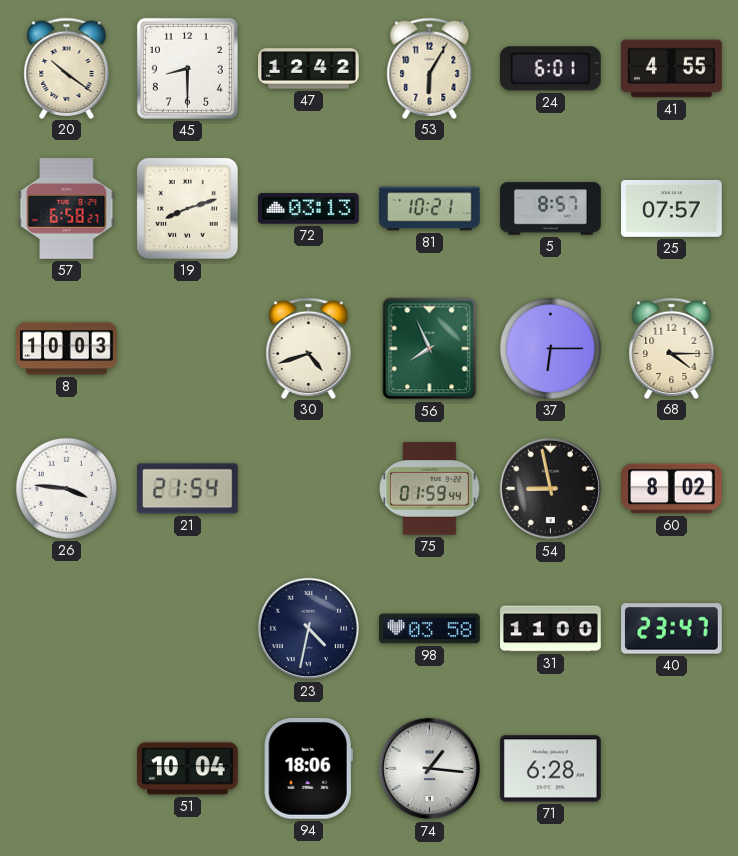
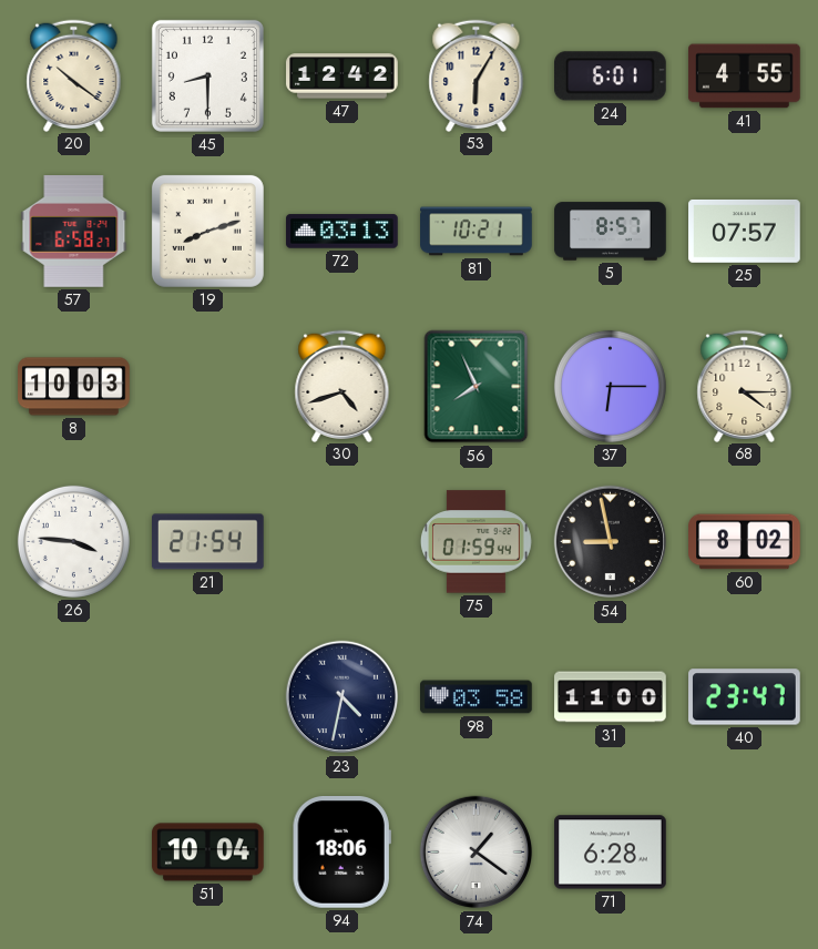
74: 1:16 -> 1:21 (477, 853)
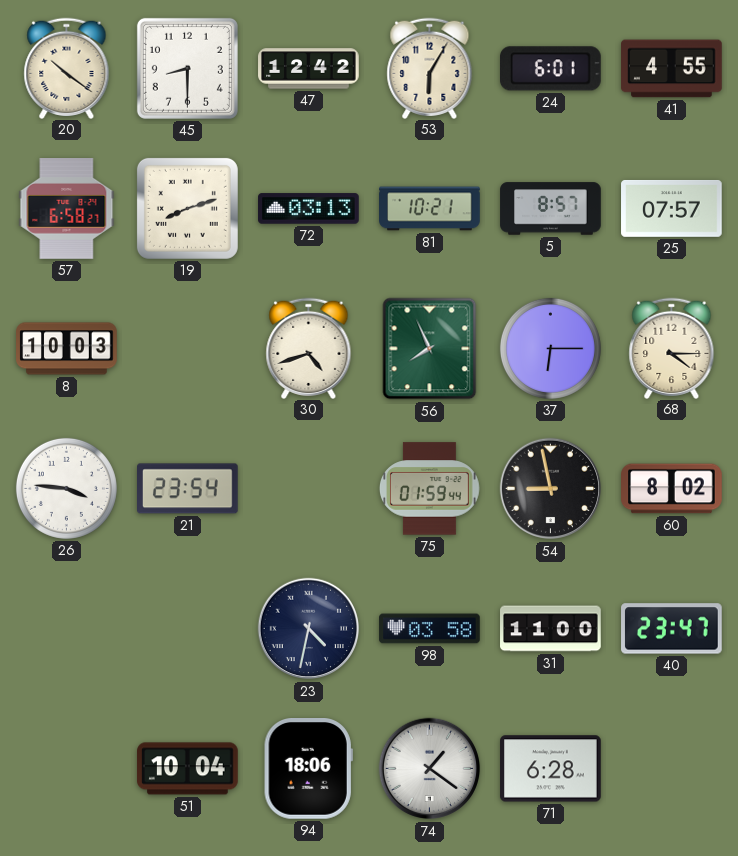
21: 21:54 -> 23:54 (188, 489)
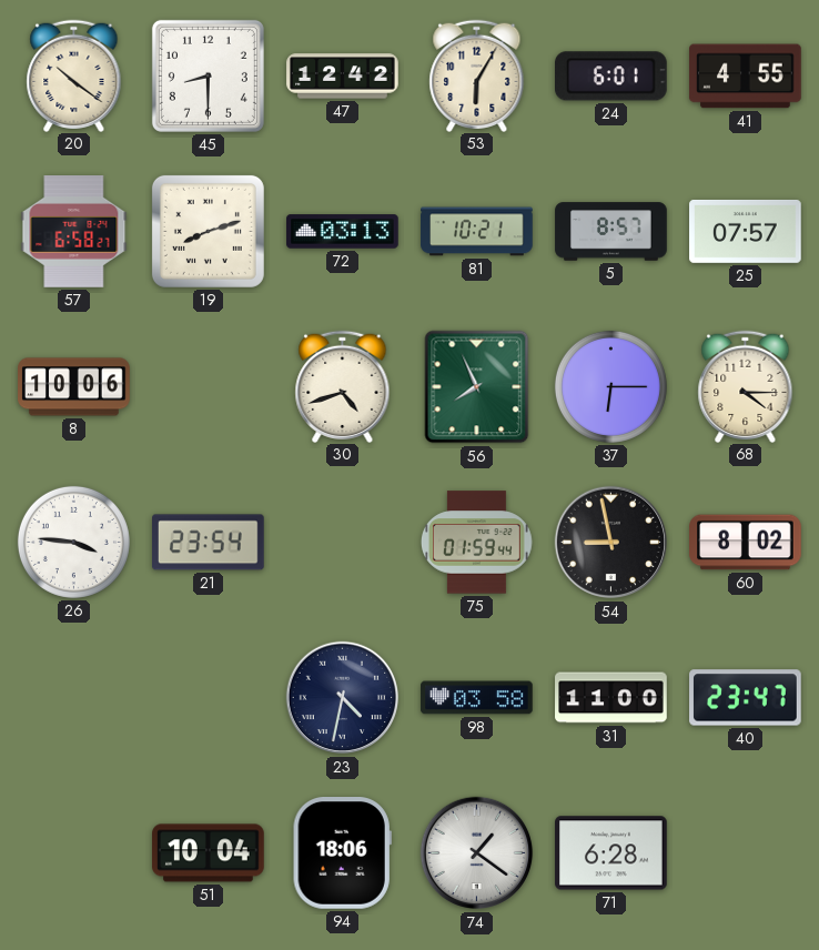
8: 10:03 -> 10:06 (74, 387)
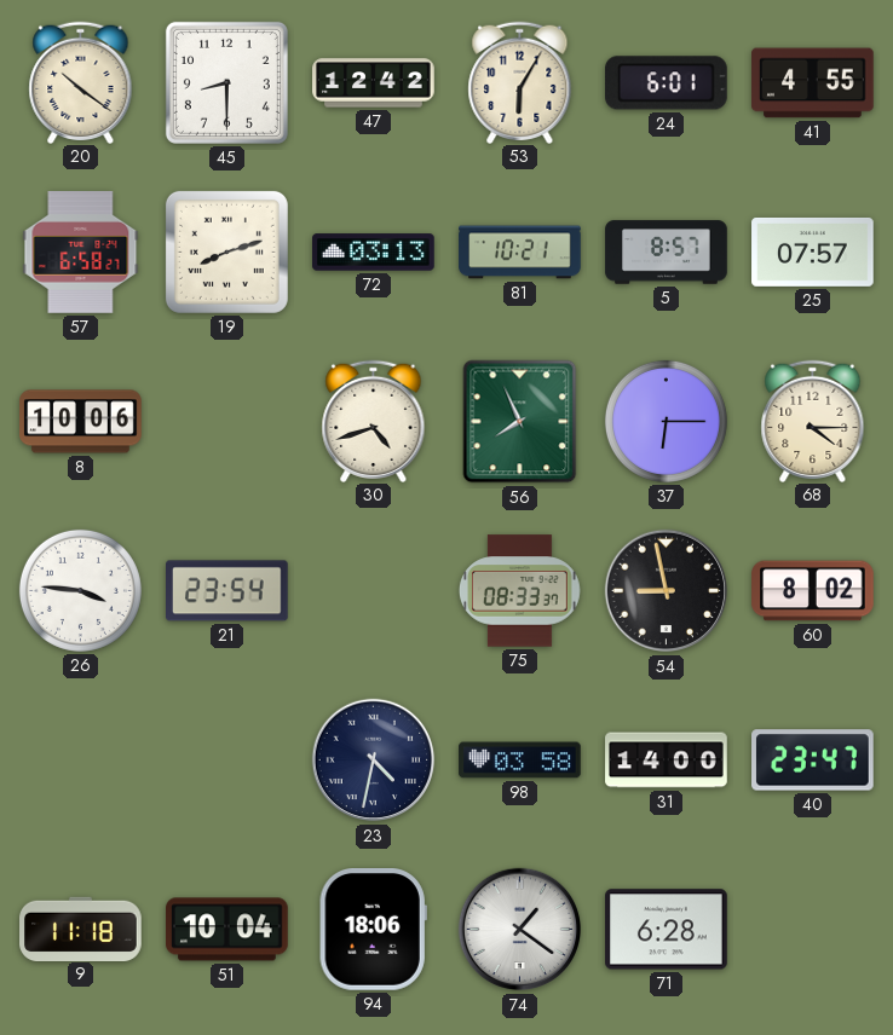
75: 01:59 -> 08:33 (519, 591)
31: 11:00 -> 14:00 (667, 761)
9: none -> 11:18 (81, 929)
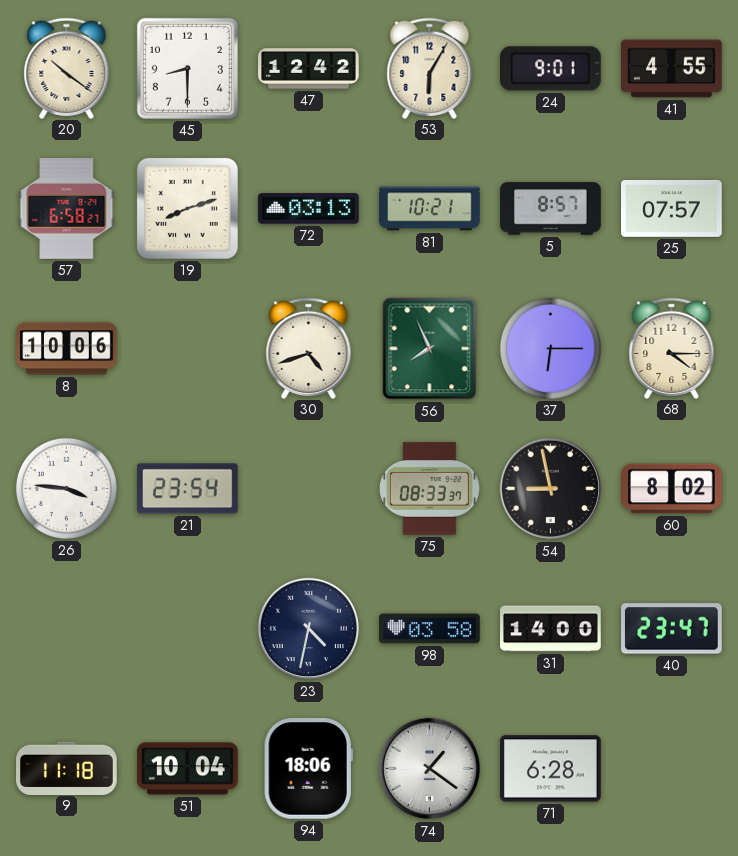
24: 6:01 -> 9:01 (551, 69)
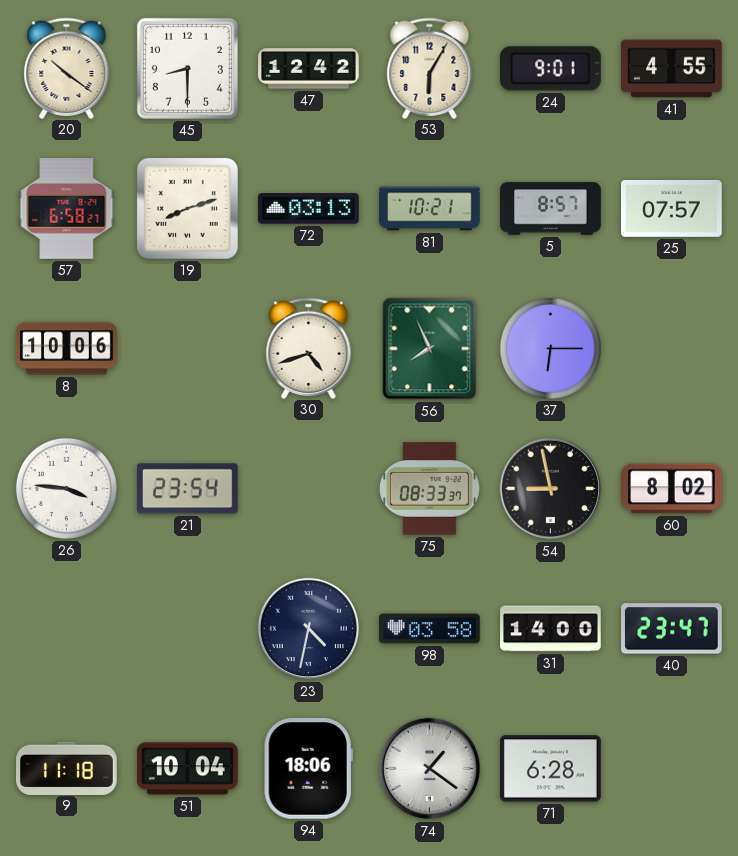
68: 4:15 -> none (672, 348)
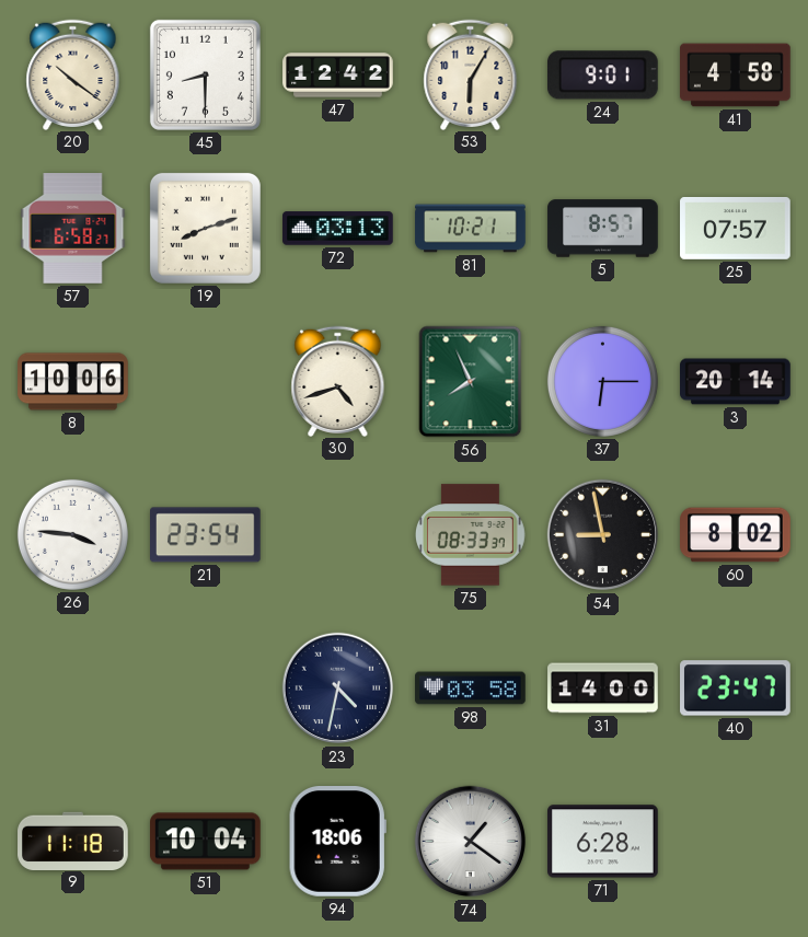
41: 4:55 -> 4:58 (736, 76)
3: none -> 20:14 (736, 382)
